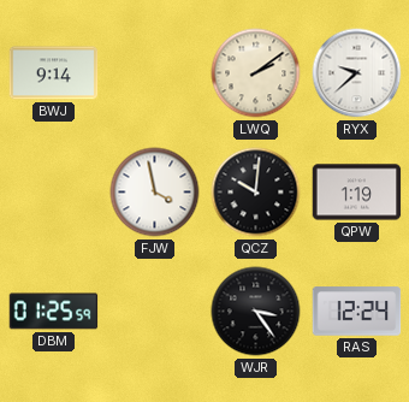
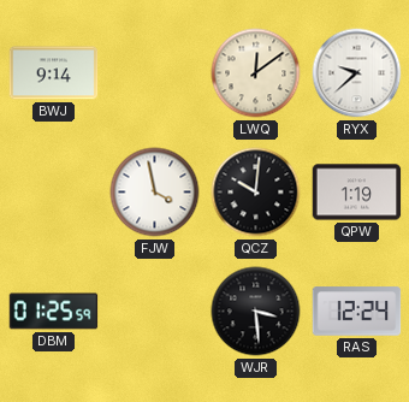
LWQ: 2:09 -> 12:09 (256, 73)
WJR: 3:24 -> 3:29 (256, 312)
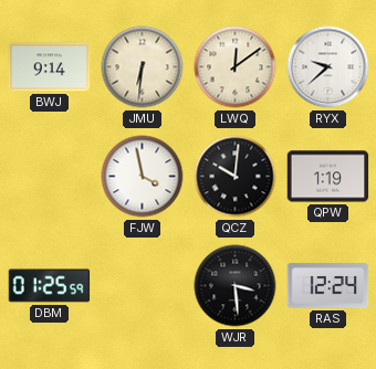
JMU: none -> 6:31 (143, 67)
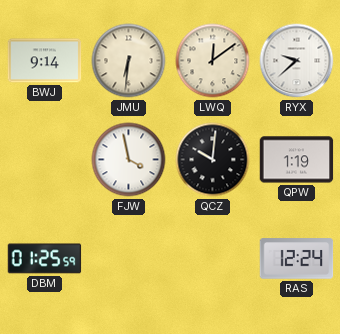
WJR: 3:29 -> none (236, 286)
